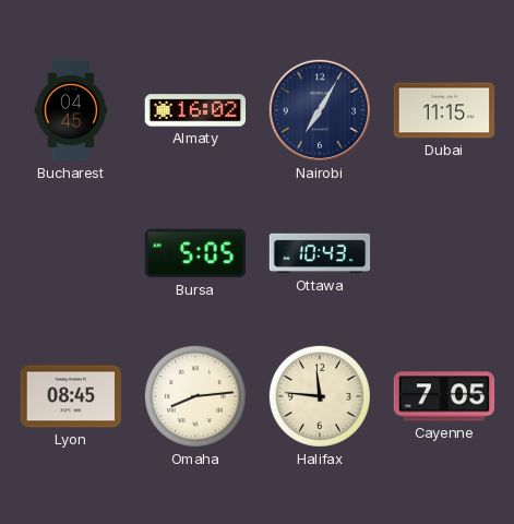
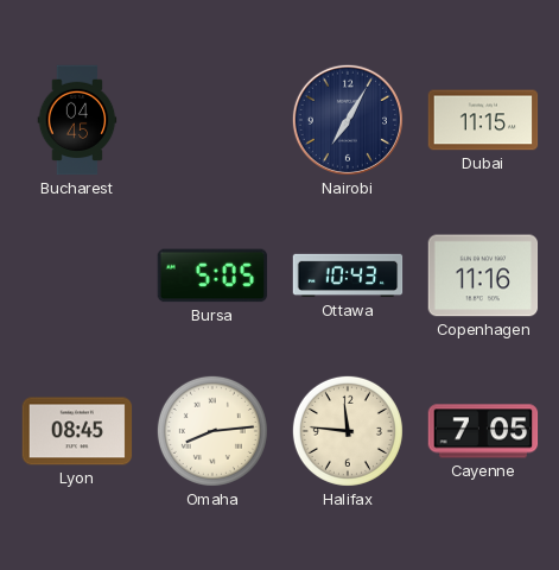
Almaty: 16:02 -> none (195, 110)
Copenhagen: none -> 11:16 (483, 275)
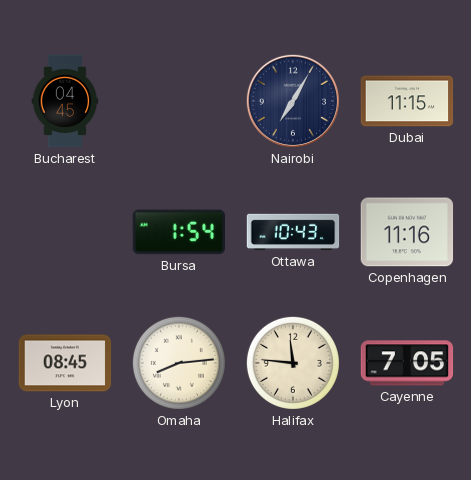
Bursa: 5:05 -> 1:54 (179, 232)
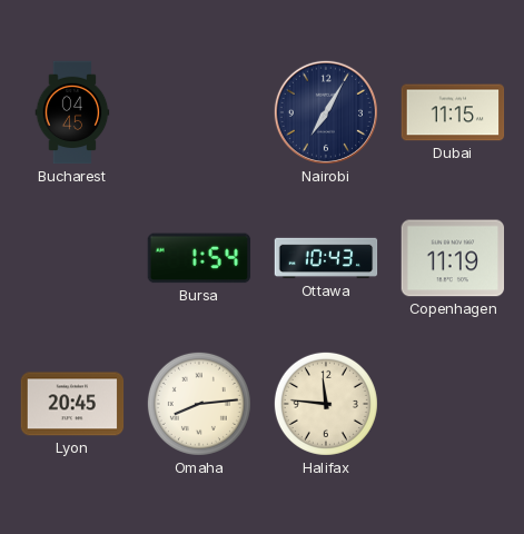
Copenhagen: 11:16 -> 11:19 (453, 258)
Lyon: 08:45 -> 20:45 (72, 404)
Cayenne: 7:05 -> none (407, 363)
